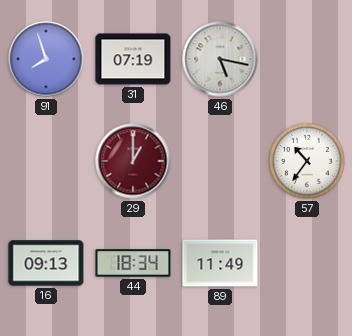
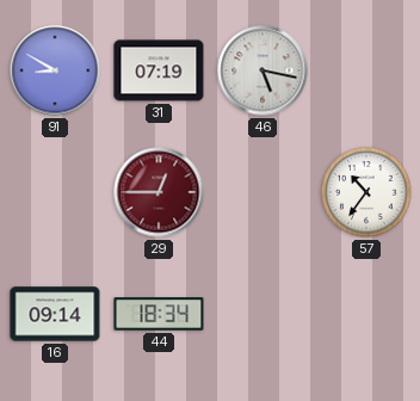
91: 7:57 -> 8:50 (55, 70)
29: 1:00 -> 12:45 (159, 192)
16: 09:13 -> 09:14 (55, 314)
89: 11:49 -> none (220, 263)
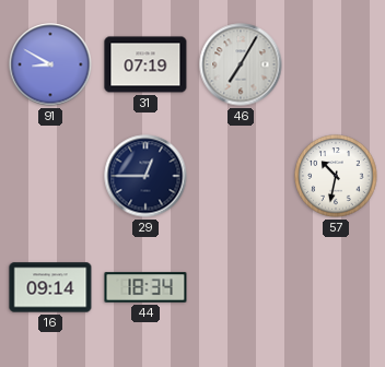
46: 5:17 -> 7:05 (241, 64)
29 dial: burgundy -> navy (145, 176)
57: 10:36 -> 10:32 (336, 176)
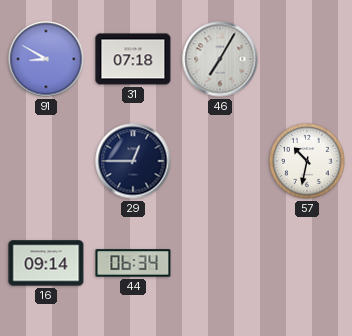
31: 07:19 -> 07:18 (133, 59)
44: 18:34 -> 06:34 (133, 263)
